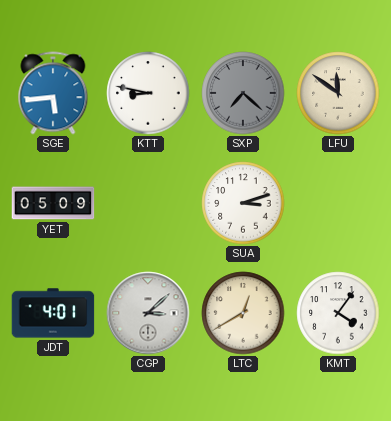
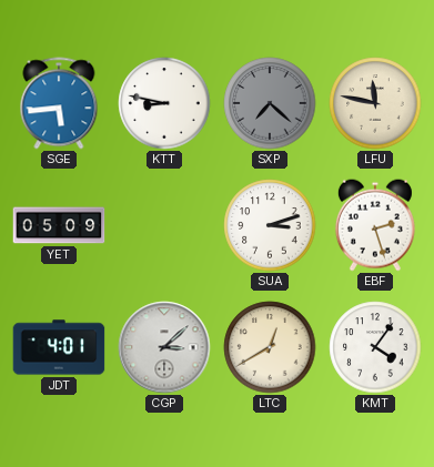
LFU: 11:51 -> 11:47 (375, 103)
EBF: none -> 2:27 (375, 225)
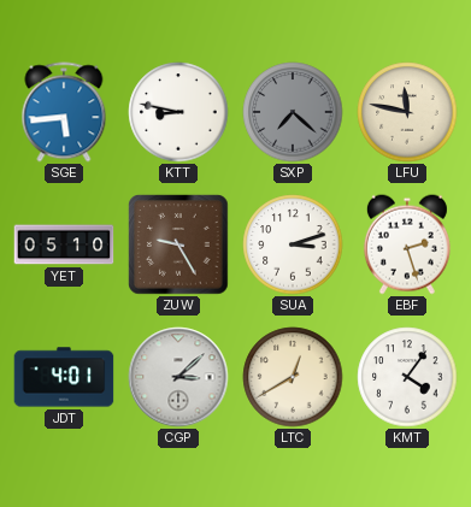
YET: 05:09 -> 05:10 (64, 244)
ZUW: none -> 9:25 (178, 244)
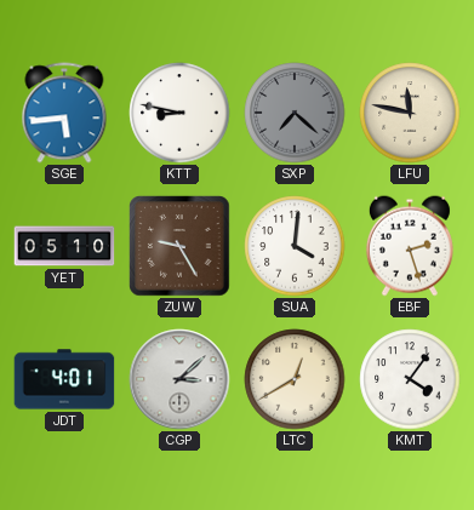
SUA: 3:12 -> 4:01 (295, 246)
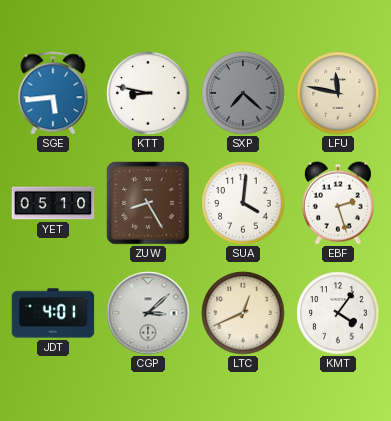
ZUW: 9:25 -> 8:25 (148, 203)
LTC: 12:40 -> 12:41 (243, 313)
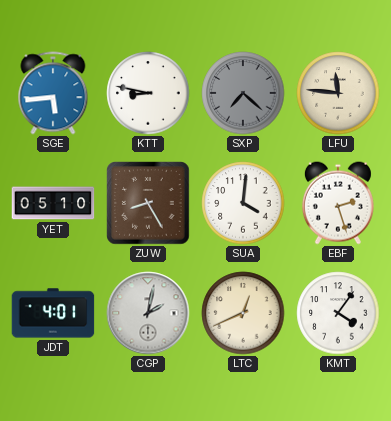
LFU: 11:47 -> 11:46 (338, 93)
CGP: 3:08 -> 2:02 (148, 313)
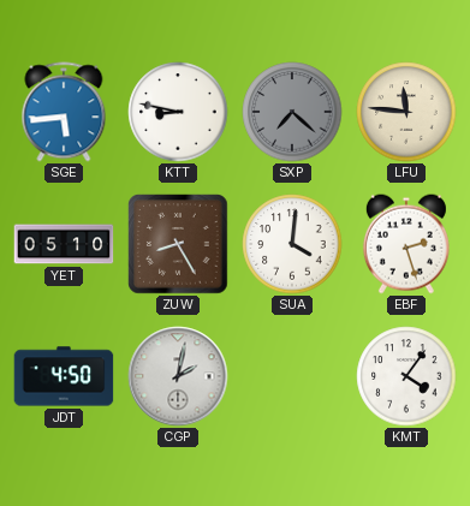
JDT: 4:01 -> 4:50 (64, 376)
LTC: 12:41 -> none (243, 313)
